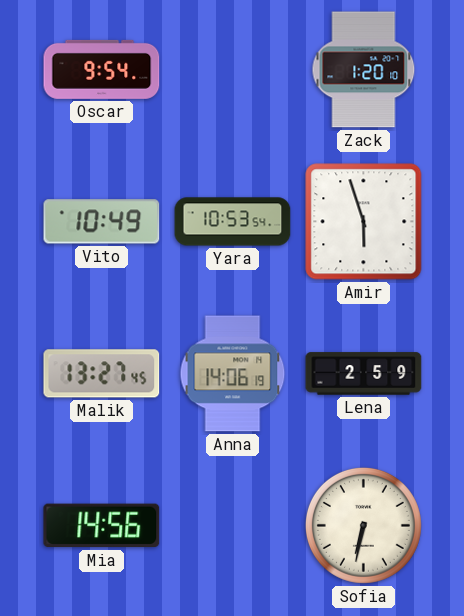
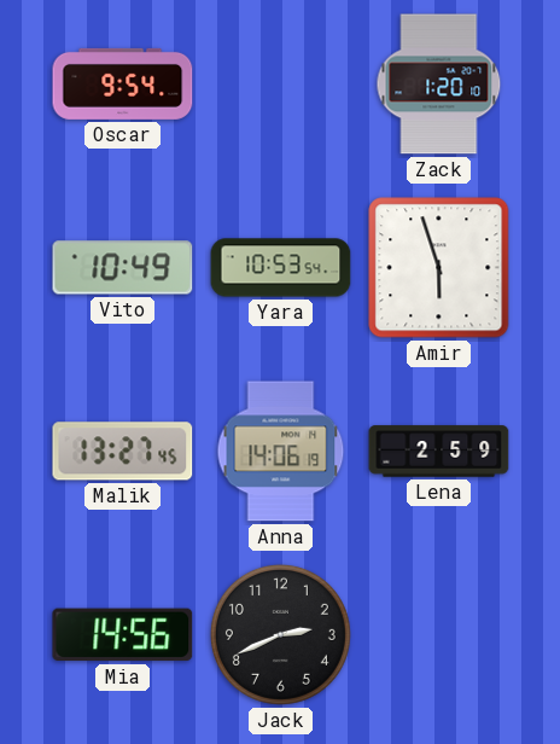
Jack: none -> 2:41 (280, 634)
Sofia: 6:32 -> none (363, 525)
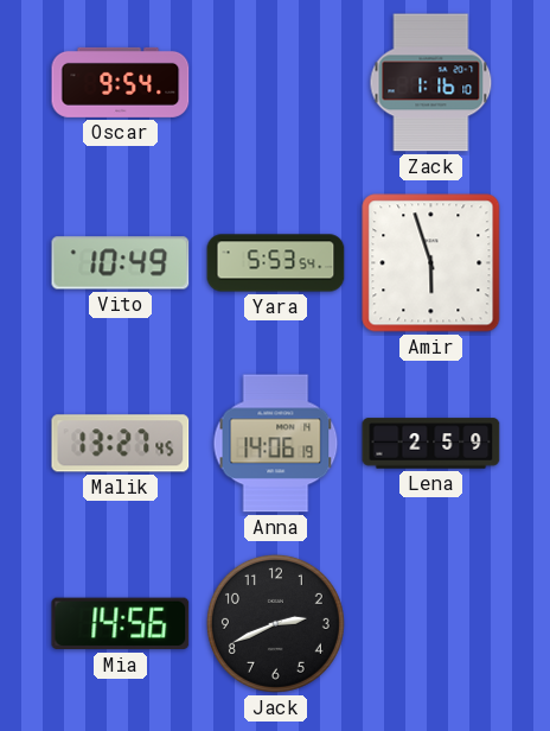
Zack: 1:20 -> 1:16 (431, 83)
Yara: 10:53 -> 5:53 (276, 263)
